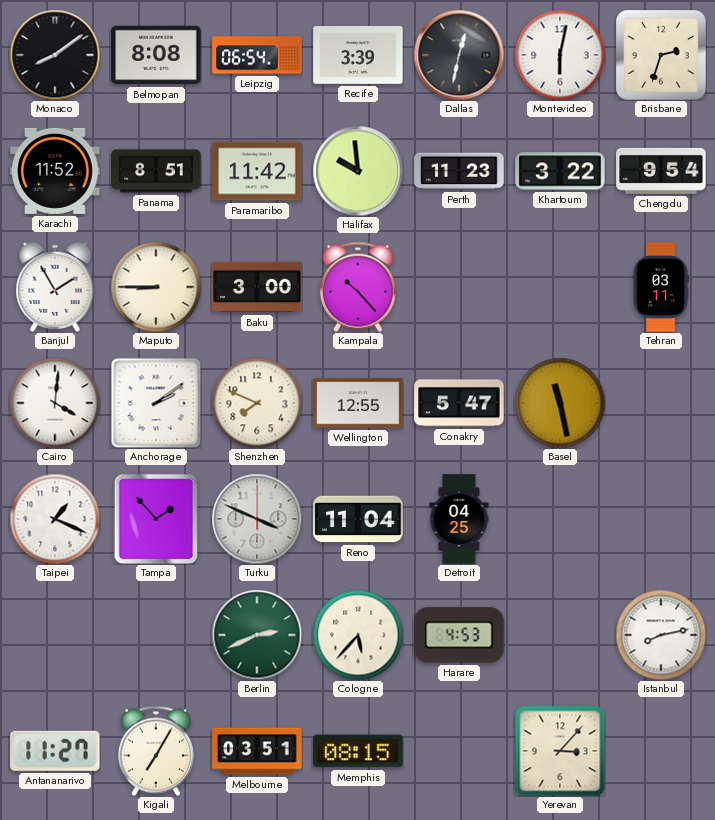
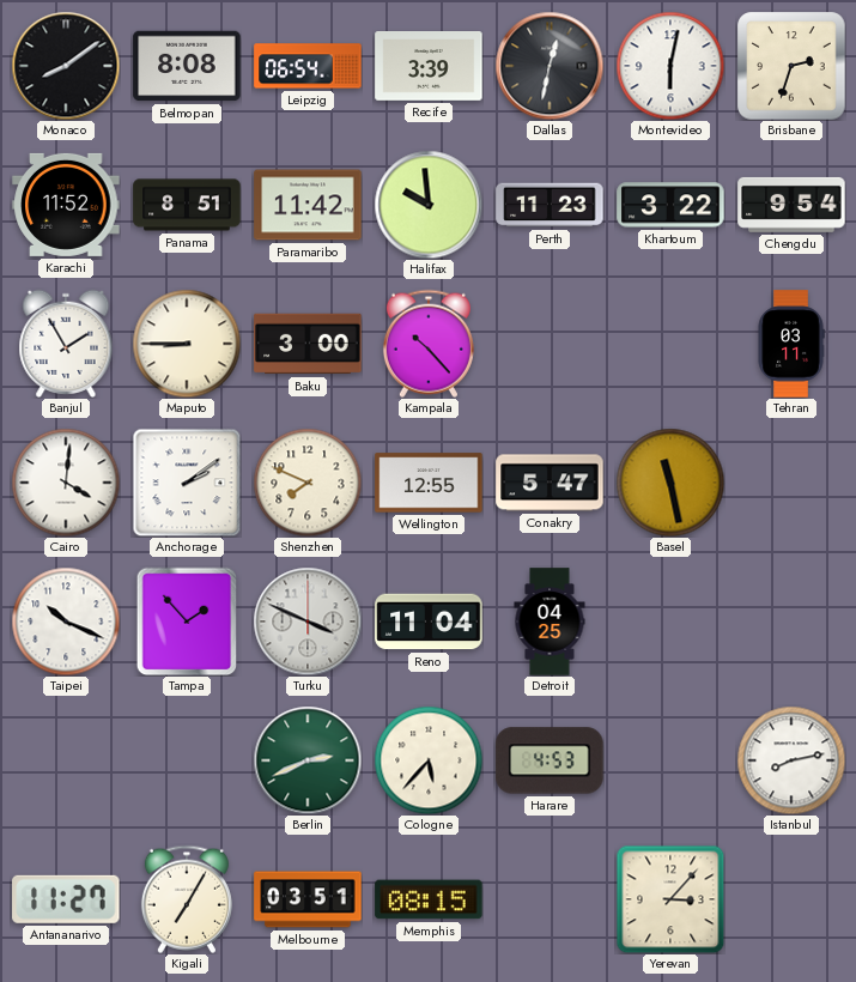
Taipei: 1:19 -> 10:19 (66, 622)
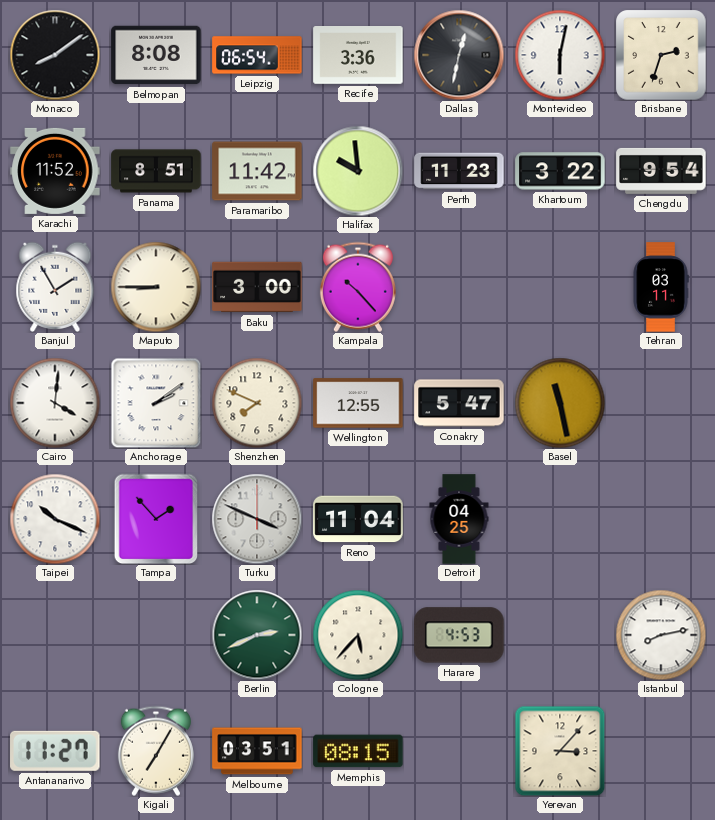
Recife: 3:39 -> 3:36 (358, 56)
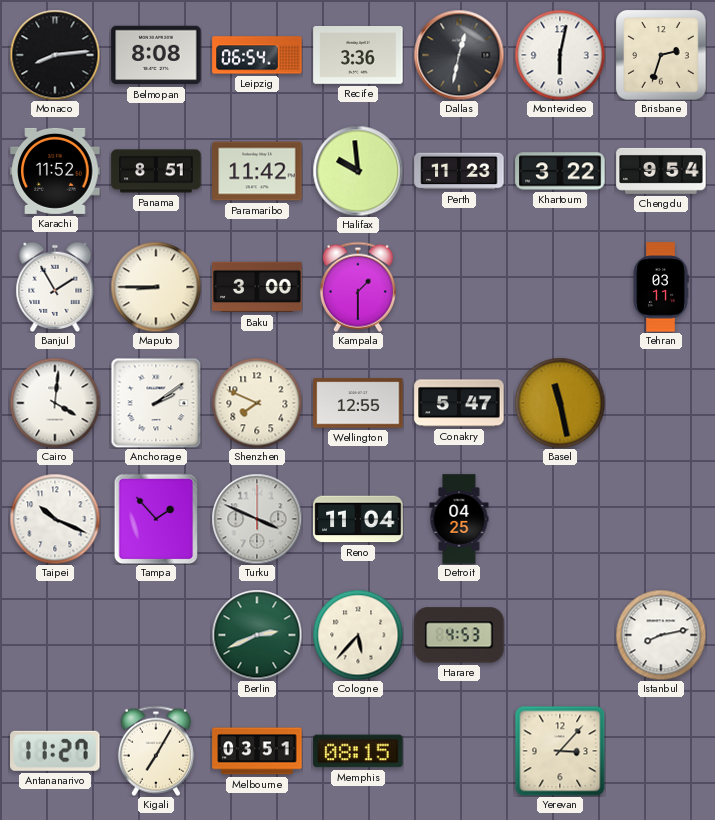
Monaco: 8:09 -> 8:14 (55, 55)
Kampala: 10:23 -> 1:30 (358, 287)
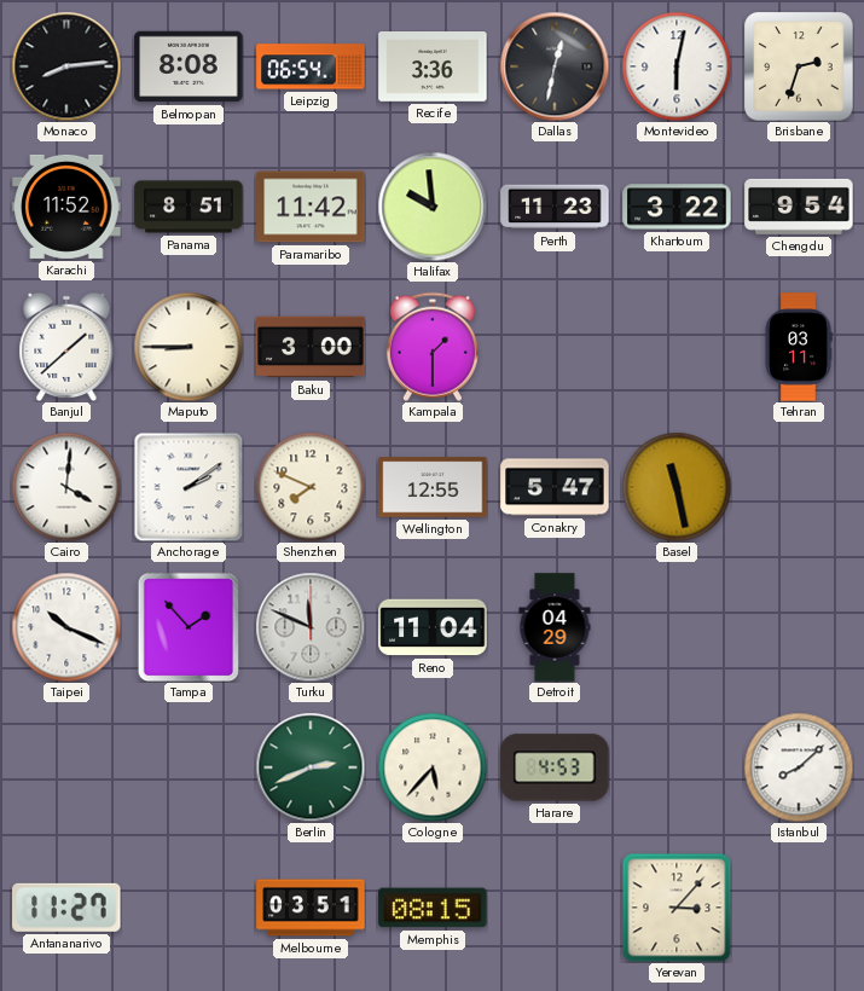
Banjul: 1:55 -> 1:38 (66, 347)
Turku: 3:49 -> 11:49 (311, 627)
Detroit: 04:25 -> 04:29 (555, 627)
Istanbul: 8:13 -> 8:08 (799, 767)
Kigali: 7:05 -> none (156, 751)
